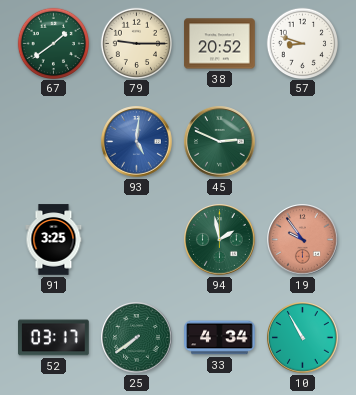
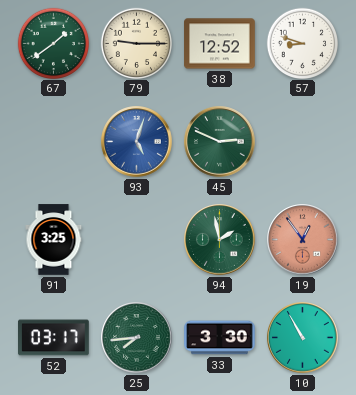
38: 20:52 -> 12:52 (220, 44)
93: 5:01 -> 5:03 (137, 142)
19: 9:54 -> 12:54 (303, 240)
25: 7:39 -> 7:44 (137, 338)
33: 4:34 -> 3:30 (220, 338)
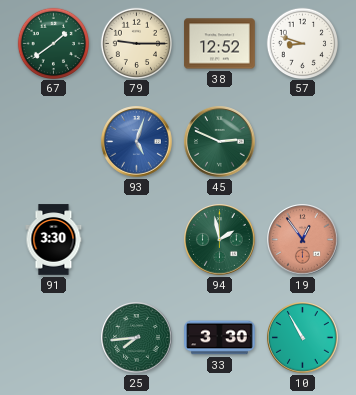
91: 3:25 -> 3:30 (54, 240)
52: 03:17 -> none (54, 338)
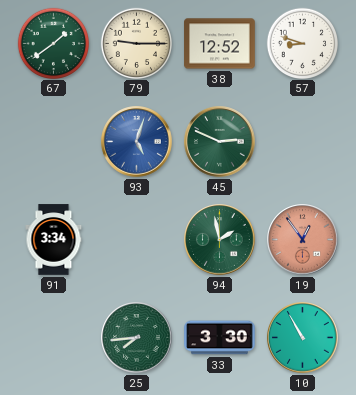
91: 3:30 -> 3:34 (54, 240)
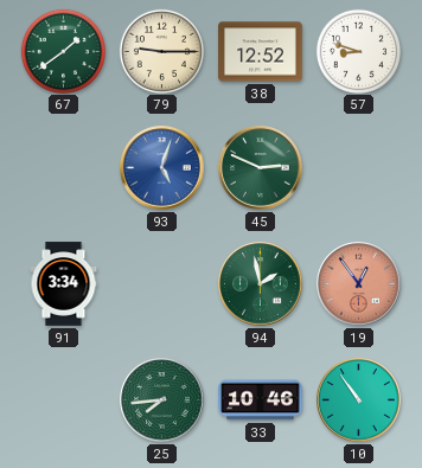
33: 3:30 -> 10:46 (261, 400)
10: 10:55 -> 10:54 (359, 400)
